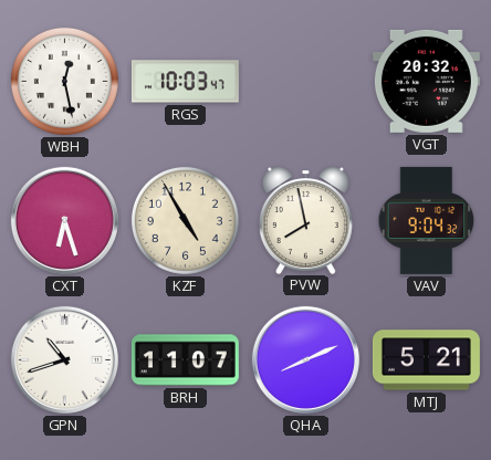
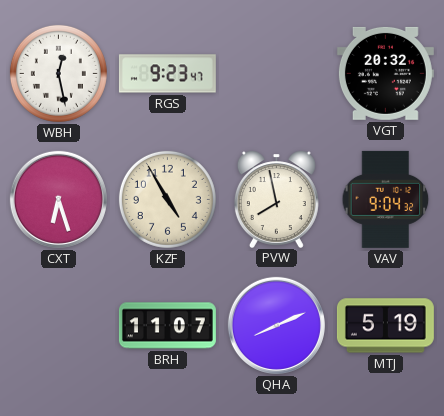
RGS: 10:03 -> 9:23 (167, 74)
GPN: 10:42 -> none (64, 359)
MTJ: 5:21 -> 5:19 (385, 326)
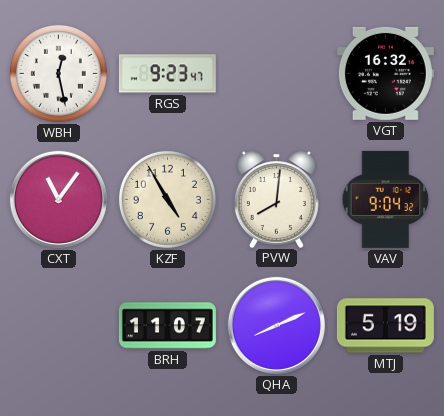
VGT: 20:32 -> 16:32 (385, 73)
CXT: 6:27 -> 11:06 (58, 199)
PVW: 7:58 -> 8:01 (276, 199)
